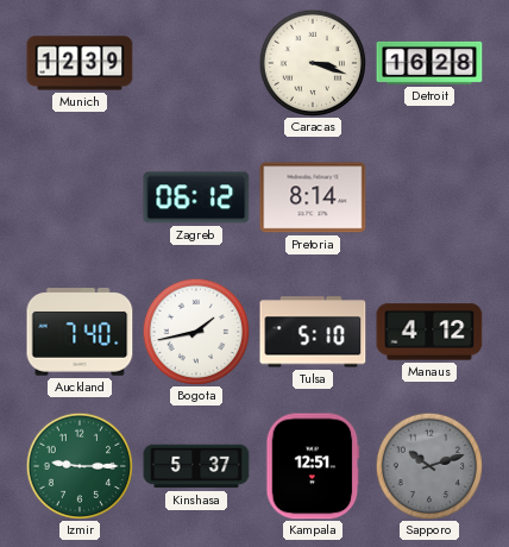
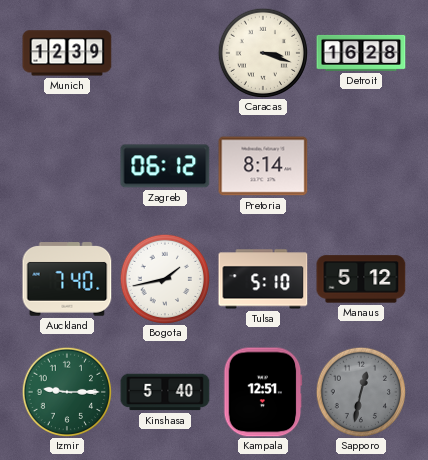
Manaus: 4:12 -> 5:12 (361, 279)
Kinshasa: 5:37 -> 5:40 (165, 392)
Sapporo: 10:12 -> 12:32 (361, 392)
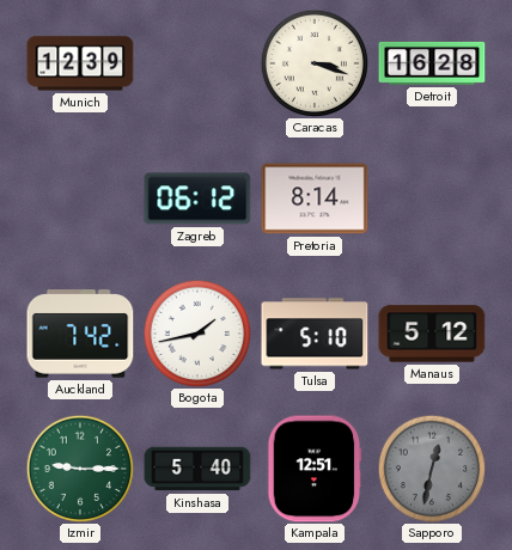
Auckland: 7:40 -> 7:42 (80, 334)
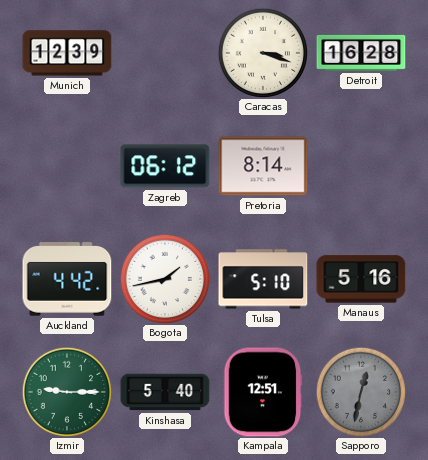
Auckland: 7:42 -> 4:42 (67, 279)
Manaus: 5:12 -> 5:16 (361, 279)
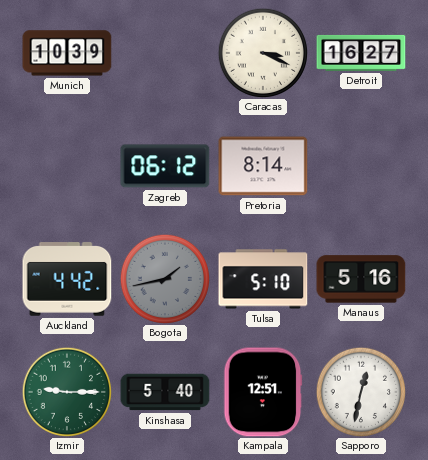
Munich: 12:39 -> 10:39 (67, 53)
Caracas: 3:18 -> 3:19 (263, 53)
Detroit: 16:28 -> 16:27 (361, 53)
Bogota dial: white -> grey (165, 279)
Sapporo dial: grey -> white (361, 392)
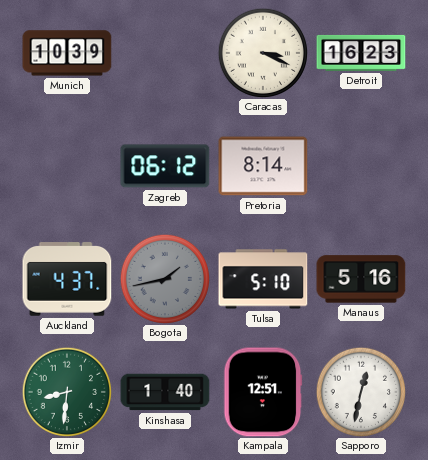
Detroit: 16:27 -> 16:23 (361, 53)
Auckland: 4:42 -> 4:37 (67, 279)
Izmir: 9:15 -> 8:31 (67, 392)
Kinshasa: 5:40 -> 1:40 (165, 392)
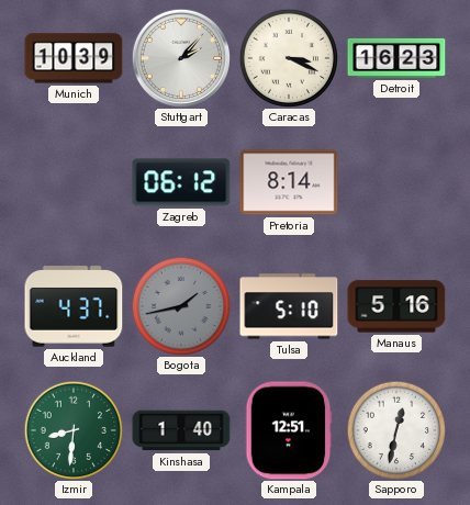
Stuttgart: none -> 2:07 (180, 57)
